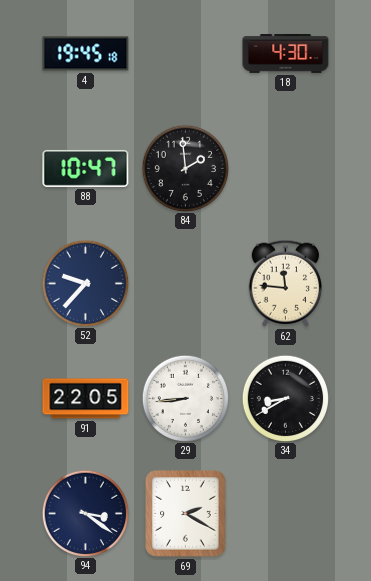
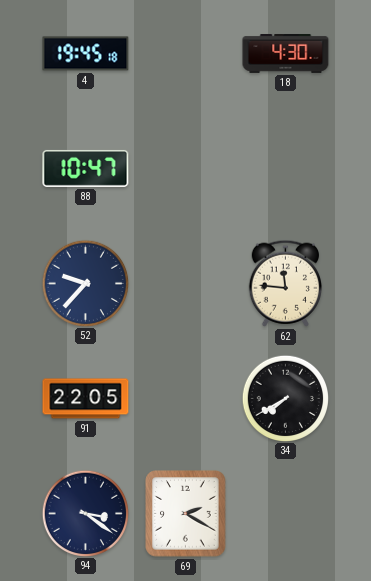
84: 1:59 -> none (185, 168)
29: 8:44 -> none (185, 398)
34: 8:40 -> 7:40 (285, 398)
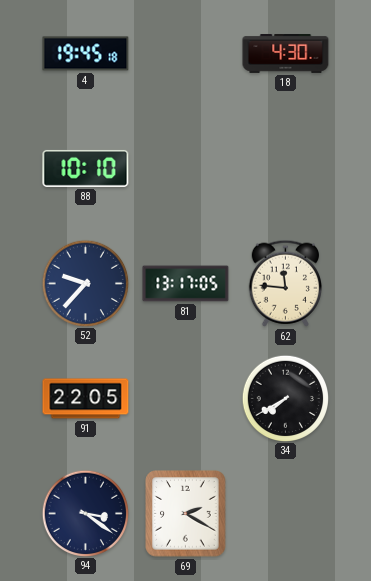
88: 10:47 -> 10:10 (86, 168)
81: none -> 13:17 (186, 284)
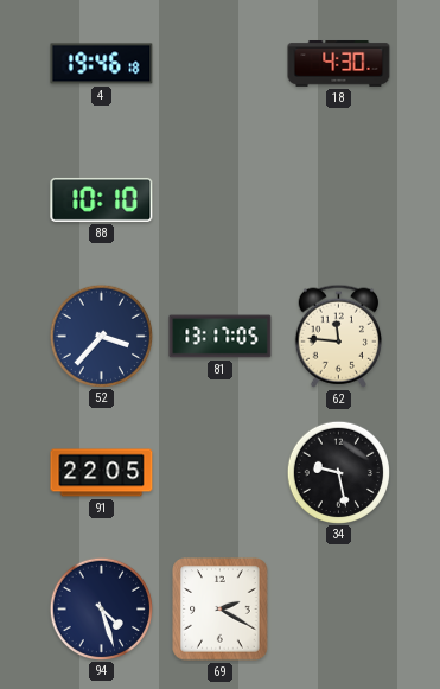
4: 19:45 -> 19:46 (102, 64)
52: 9:37 -> 3:37 (101, 336)
34: 7:40 -> 9:28 (338, 472)
94: 3:21 -> 4:27 (101, 608)
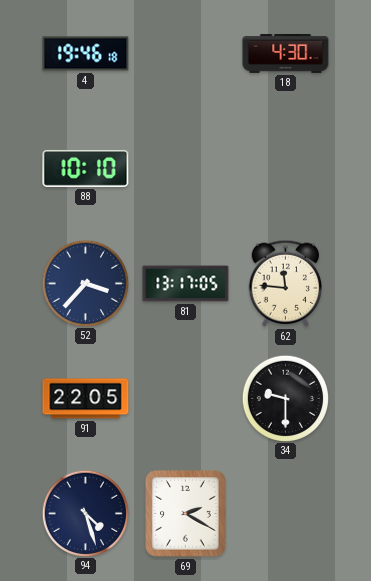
34: 9:28 -> 9:30 (285, 398)
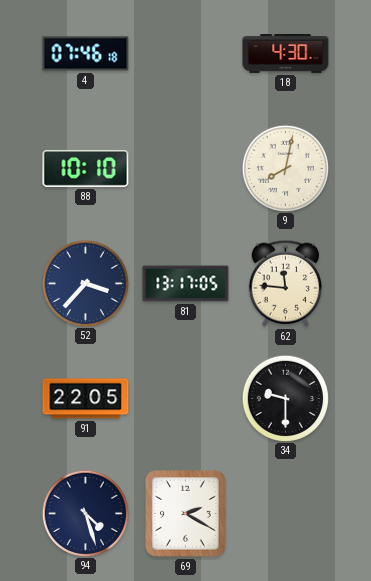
4: 19:46 -> 07:46 (86, 54)
9: none -> 8:02 (285, 168)
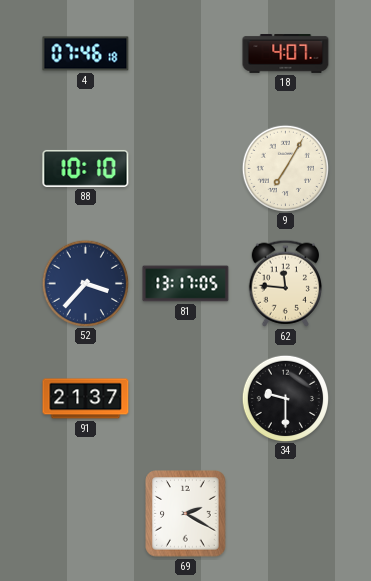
18: 4:30 -> 4:07 (286, 54)
9: 8:02 -> 7:05 (285, 168)
91: 22:05 -> 21:37 (86, 399)
94: 4:27 -> none (85, 513)
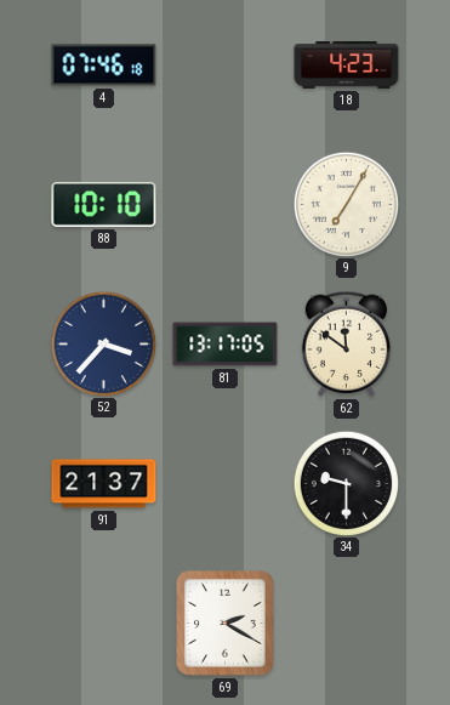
18: 4:07 -> 4:23 (347, 66)
62: 11:46 -> 11:51 (346, 343)
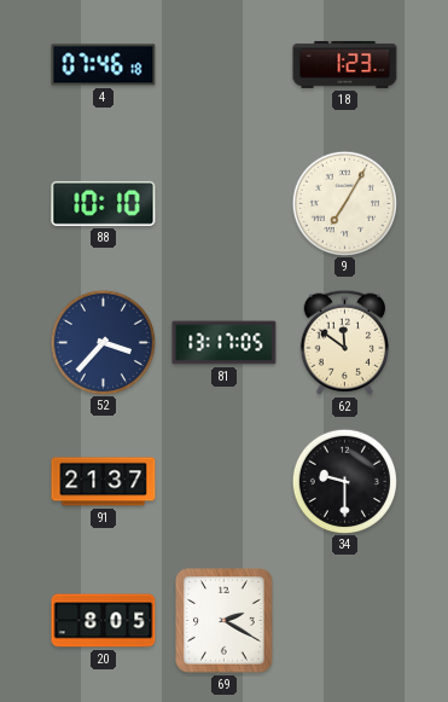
18: 4:23 -> 1:23 (345, 65)
20: none -> 8:05 (104, 621)
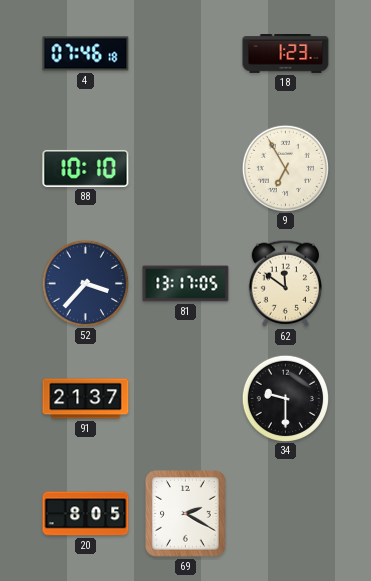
9: 7:05 -> 6:55 (285, 168)
